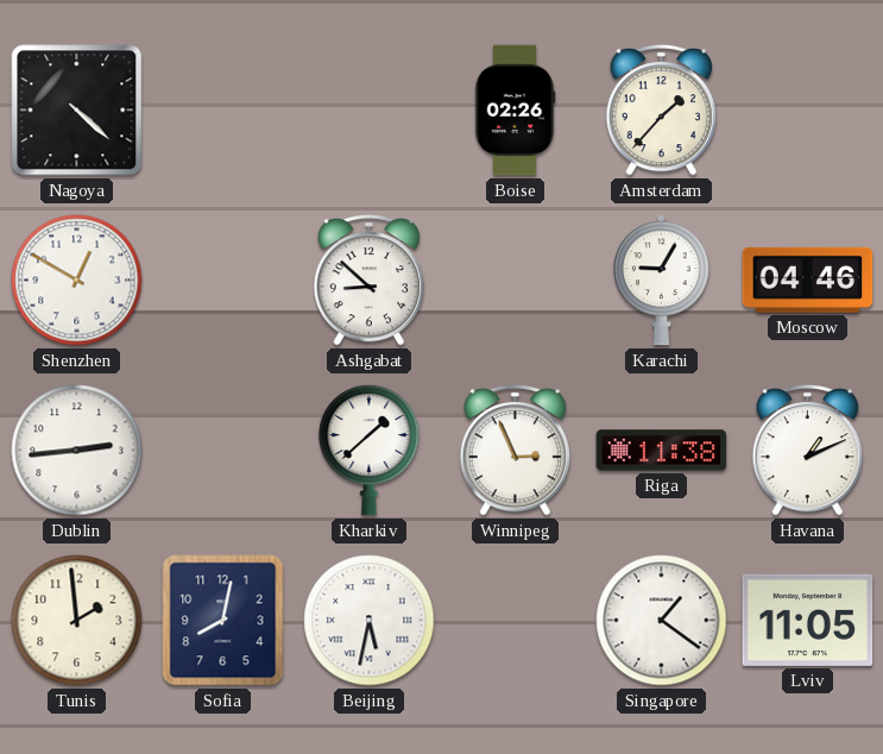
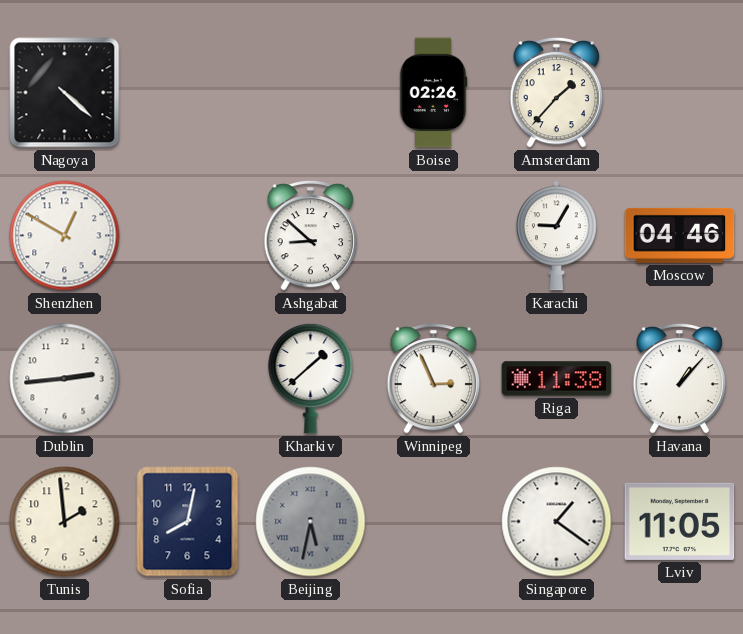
Havana: 1:11 -> 1:07 (679, 378)
Beijing dial: white -> grey (311, 522)
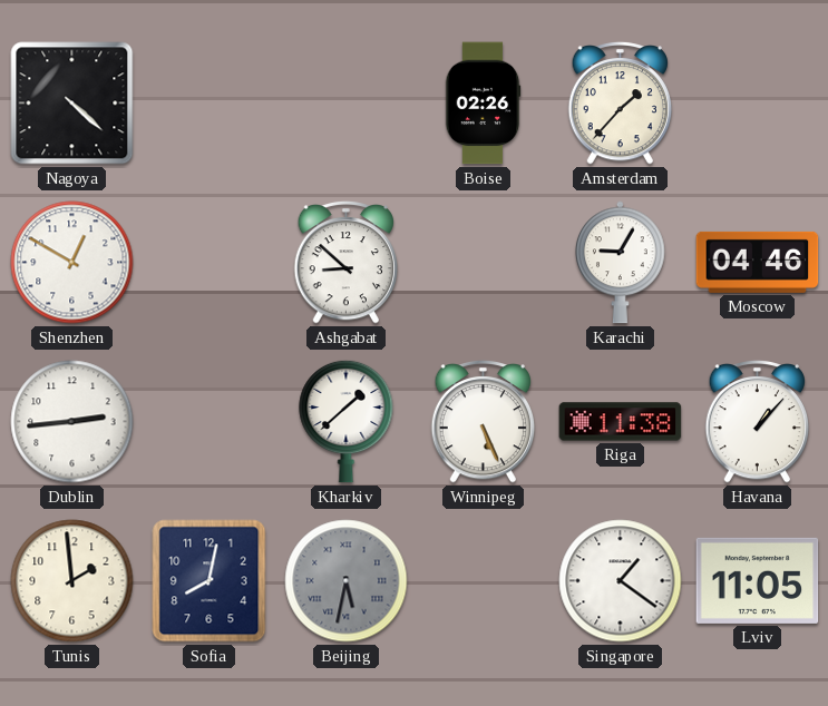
Winnipeg: 2:56 -> 5:26 (483, 421)
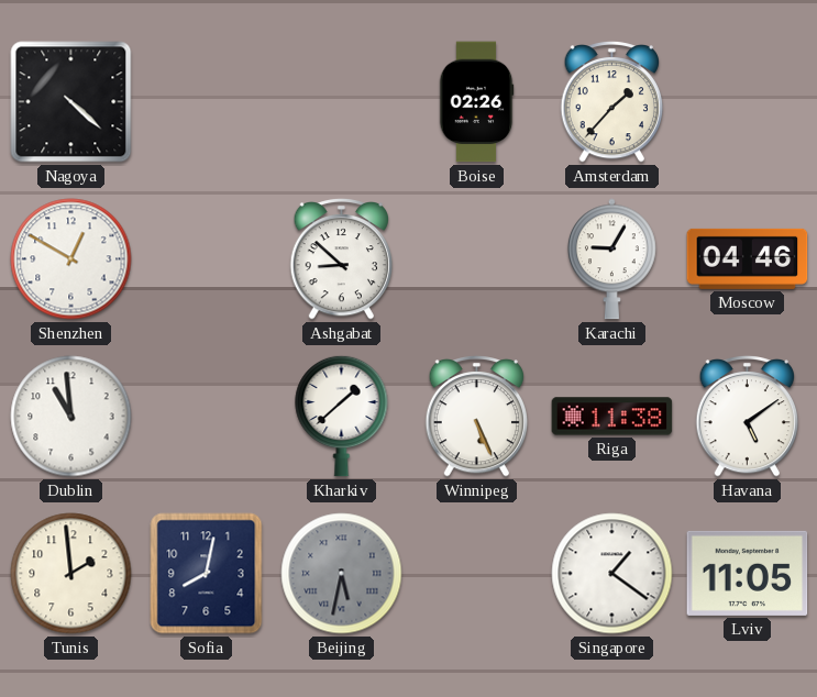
Dublin: 2:44 -> 10:59 (71, 417)
Havana: 1:07 -> 5:09 (747, 416)
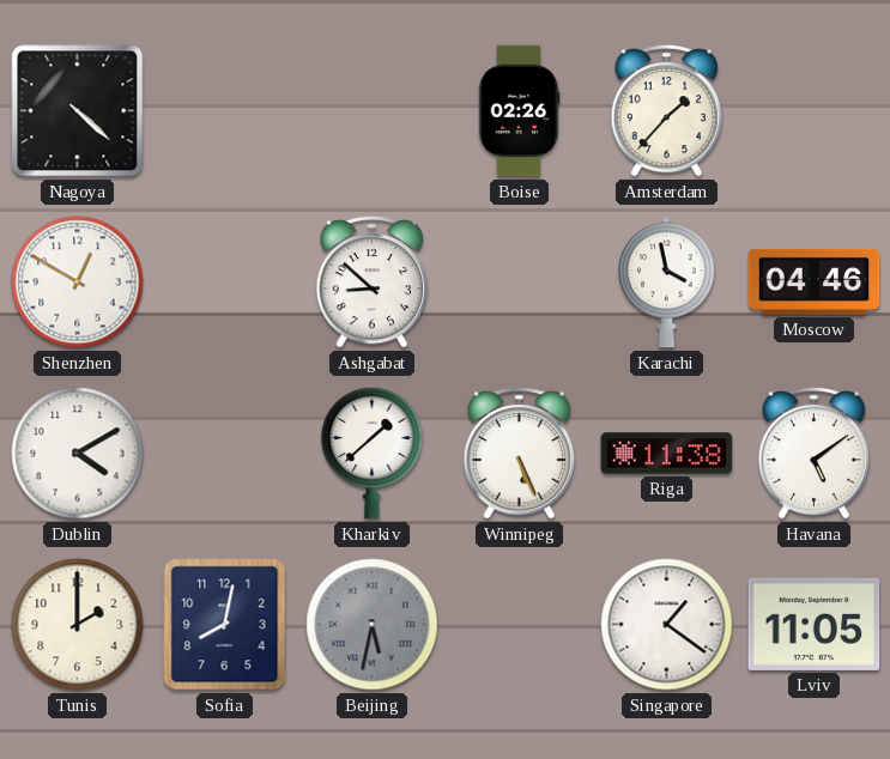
Karachi: 9:05 -> 3:58 (666, 283)
Dublin: 10:59 -> 4:10 (78, 454)
Tunis: 1:59 -> 2:00 (78, 625)
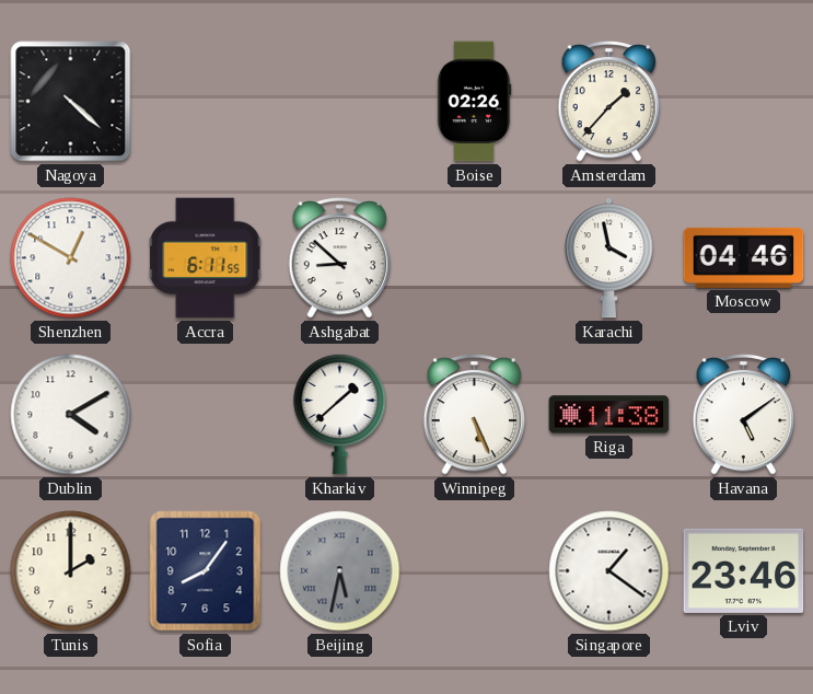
Accra: none -> 6:11 (206, 258)
Sofia: 8:02 -> 8:06 (206, 571)
Lviv: 11:05 -> 23:46 (744, 570)
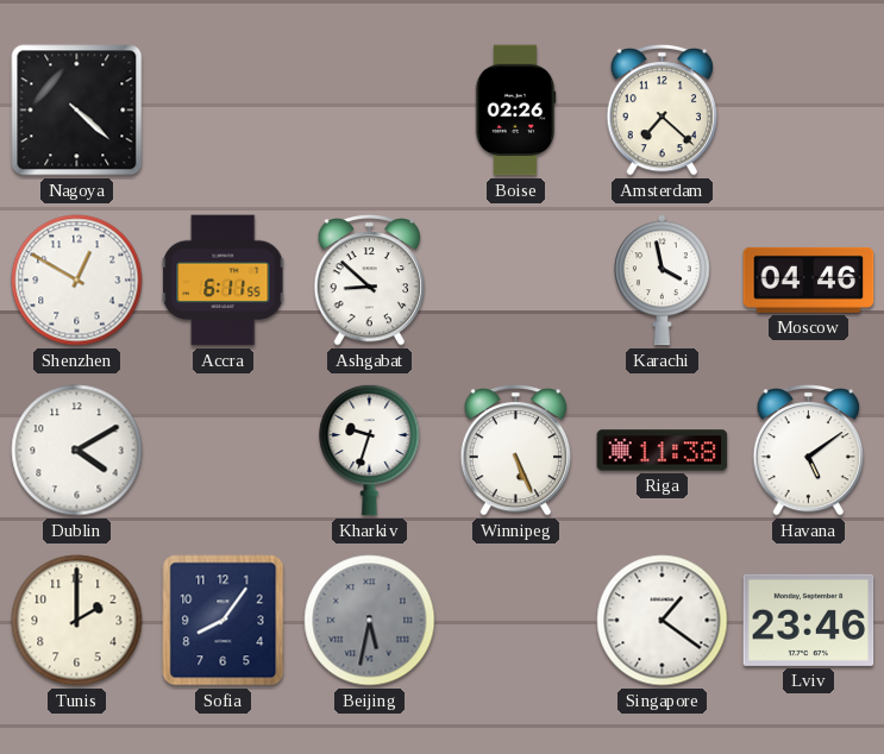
Amsterdam: 1:37 -> 7:22 (662, 109)
Kharkiv: 1:38 -> 9:33 (370, 450)
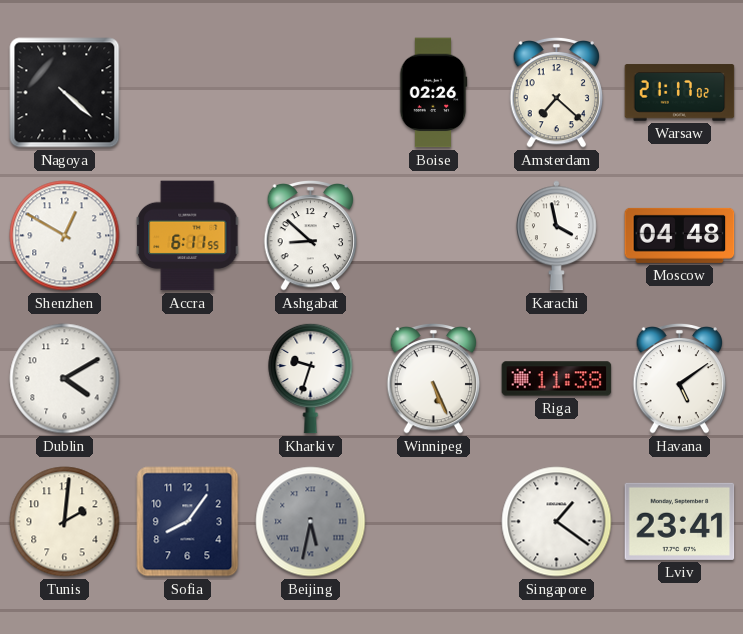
Warsaw: none -> 21:17 (680, 93)
Moscow: 04:46 -> 04:48 (680, 235)
Tunis: 2:00 -> 2:01 (65, 522)
Lviv: 23:46 -> 23:41 (680, 521)
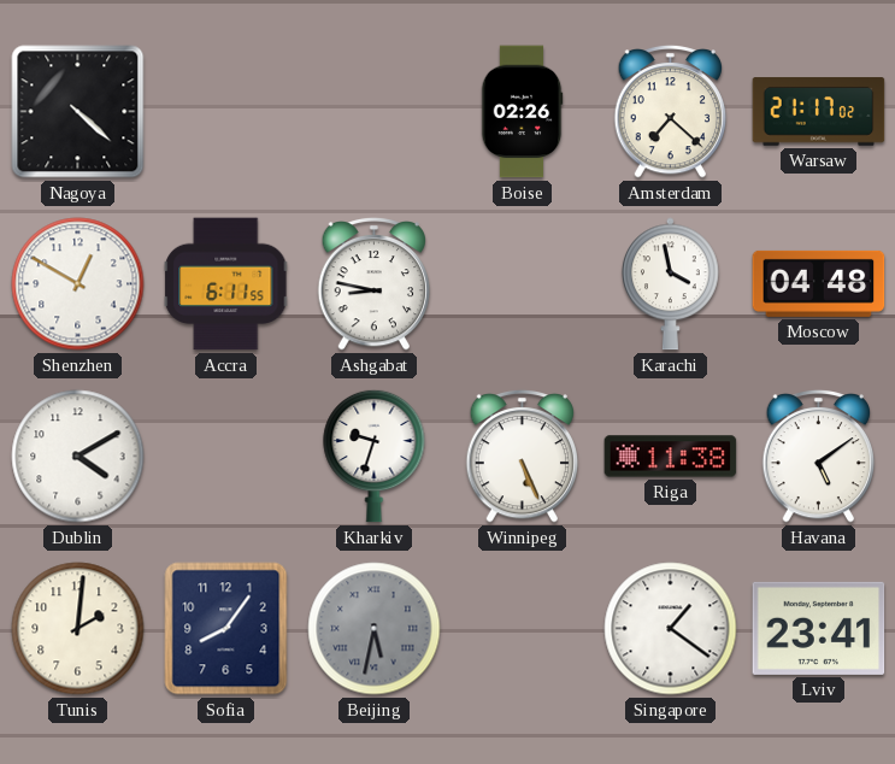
Ashgabat: 8:52 -> 8:47 (373, 283)
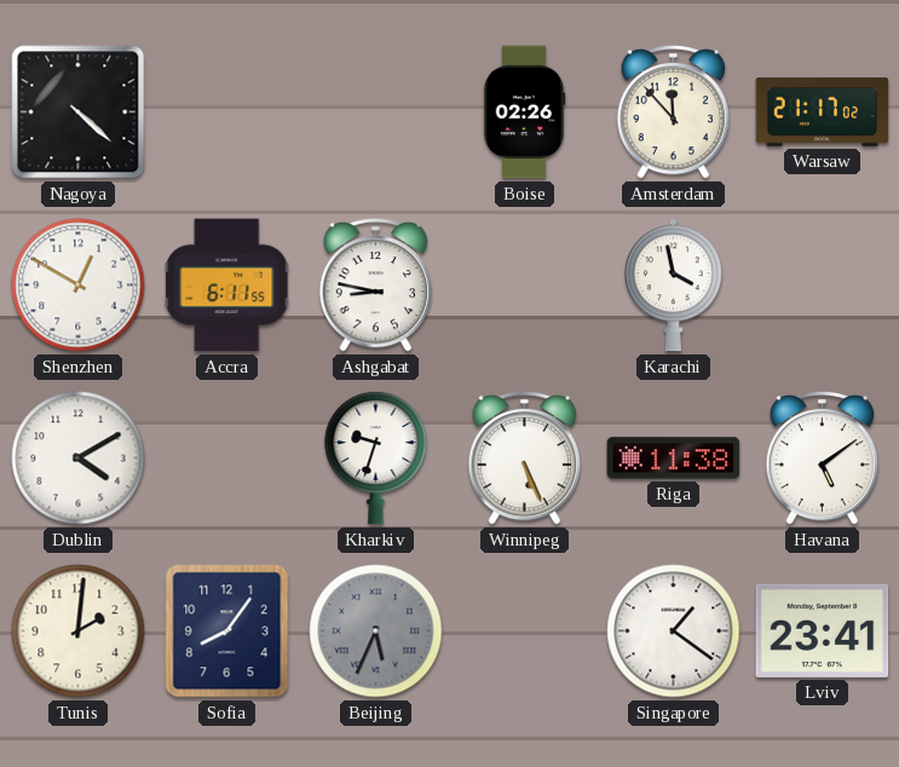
Amsterdam: 7:22 -> 11:53 (673, 111)
Moscow: 04:48 -> none (819, 283)
Beijing: 5:32 -> 5:34 (376, 632)
